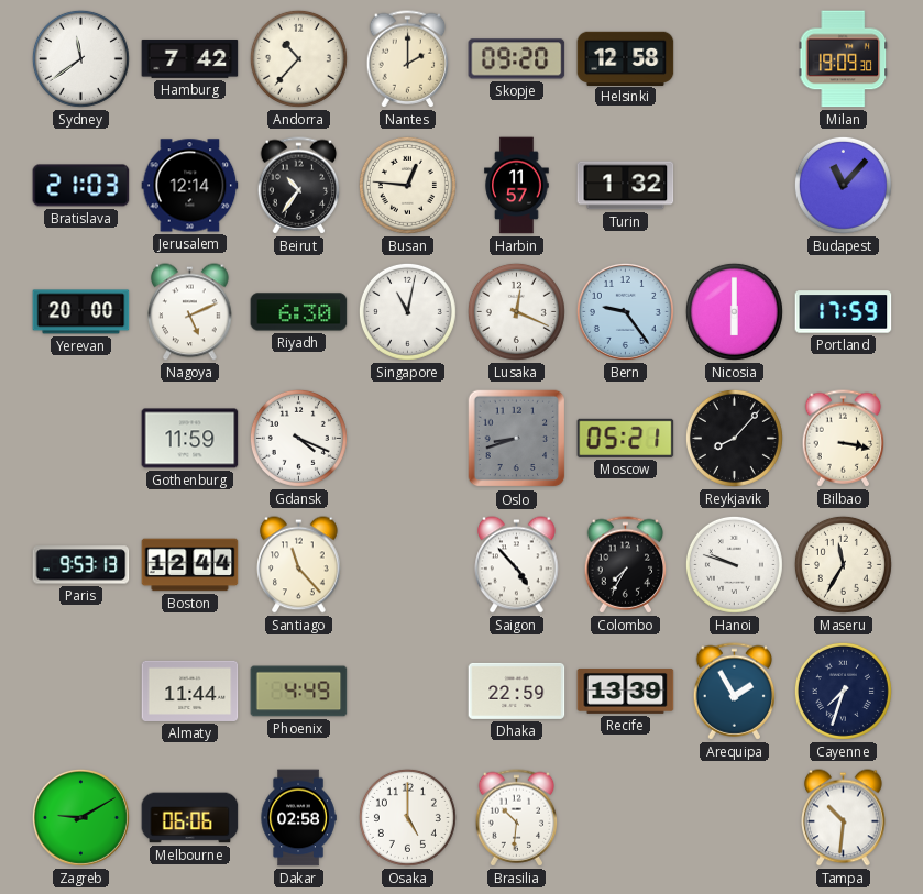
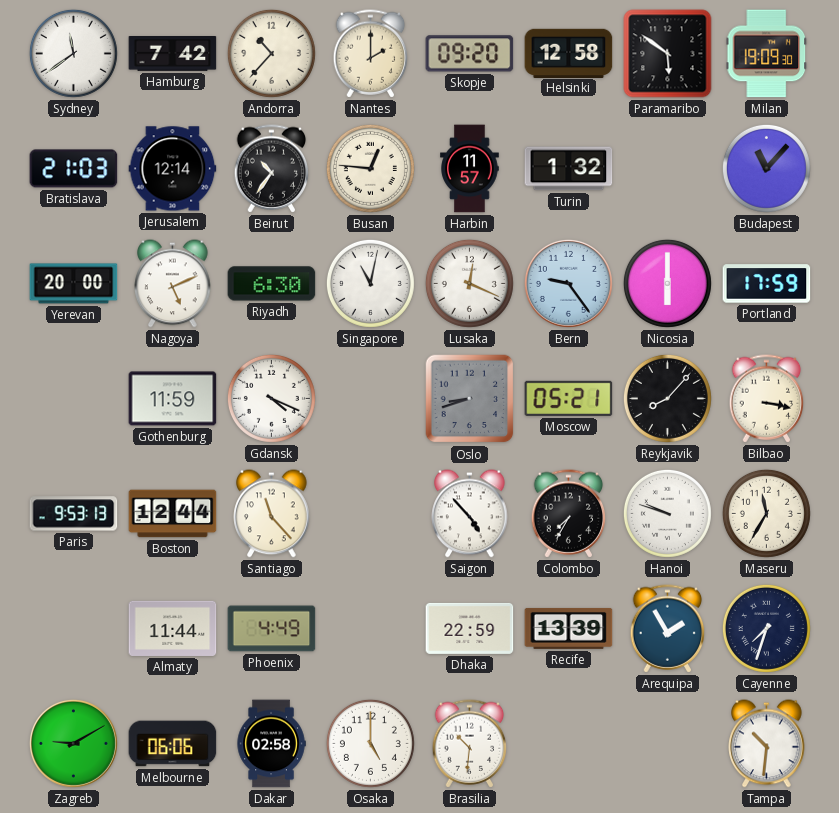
Paramaribo: none -> 5:51 (668, 54)
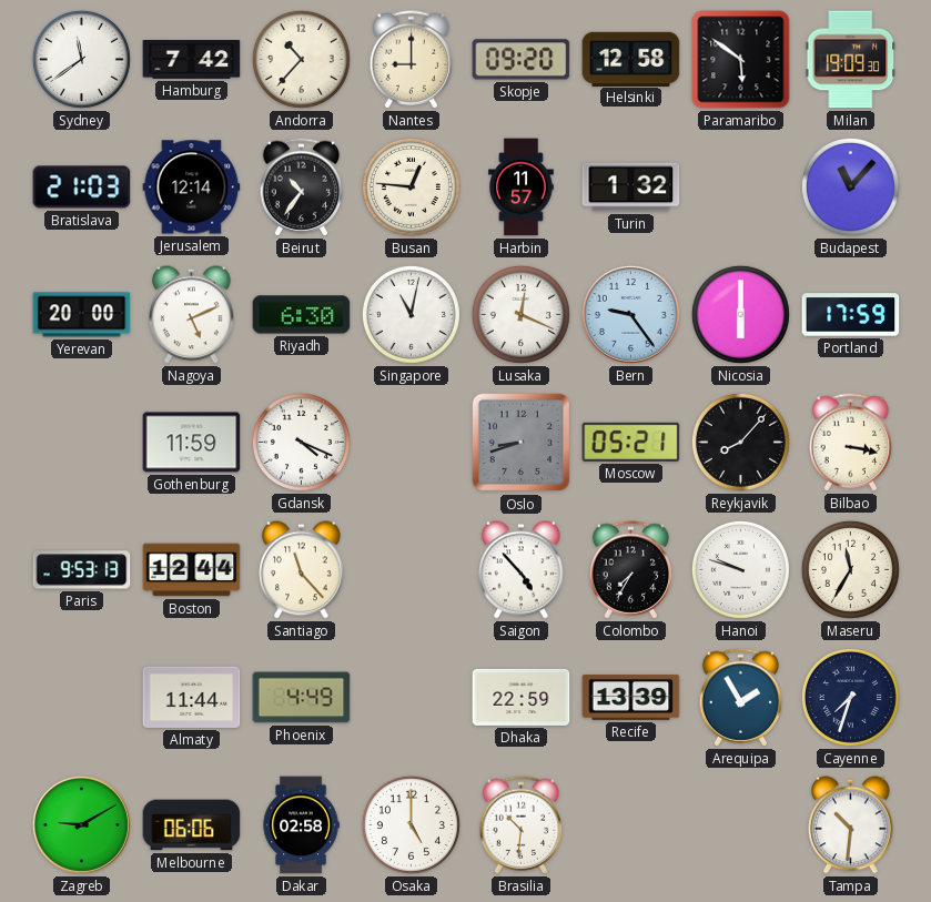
Nantes: 2:00 -> 9:00 (412, 60)
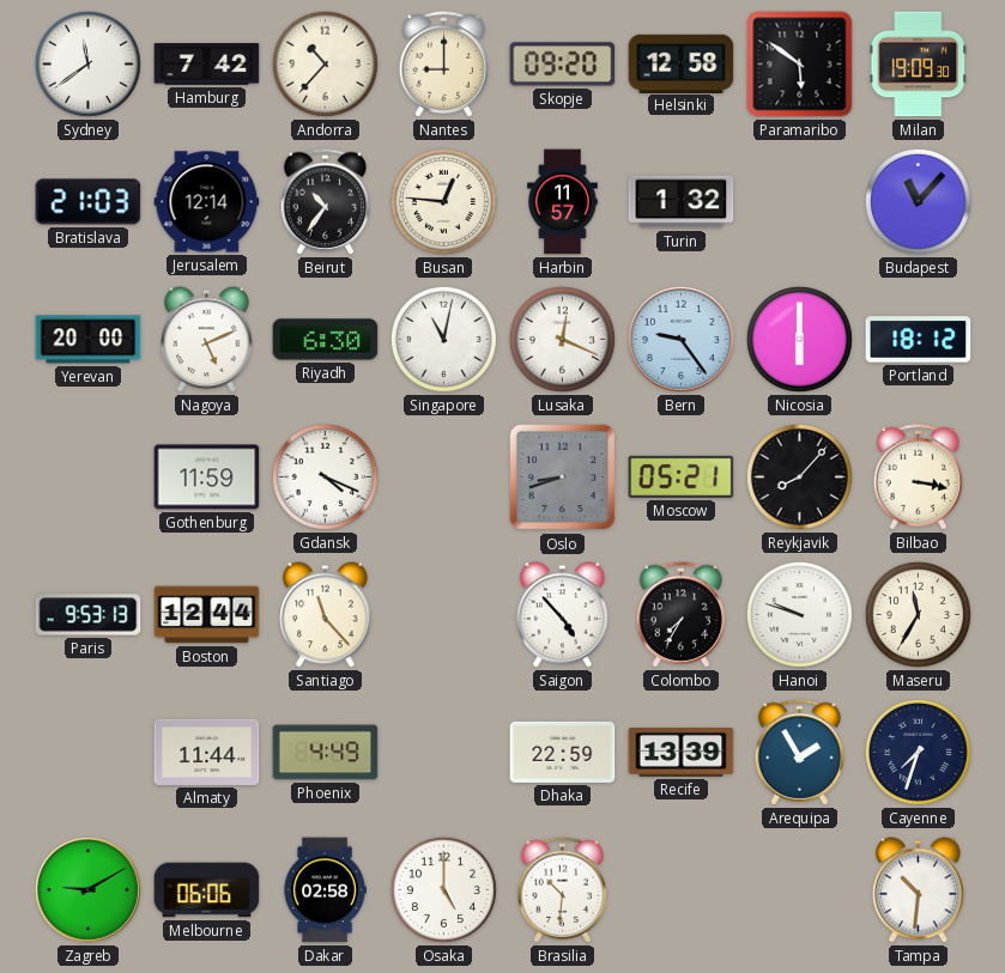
Portland: 17:59 -> 18:12 (919, 340)
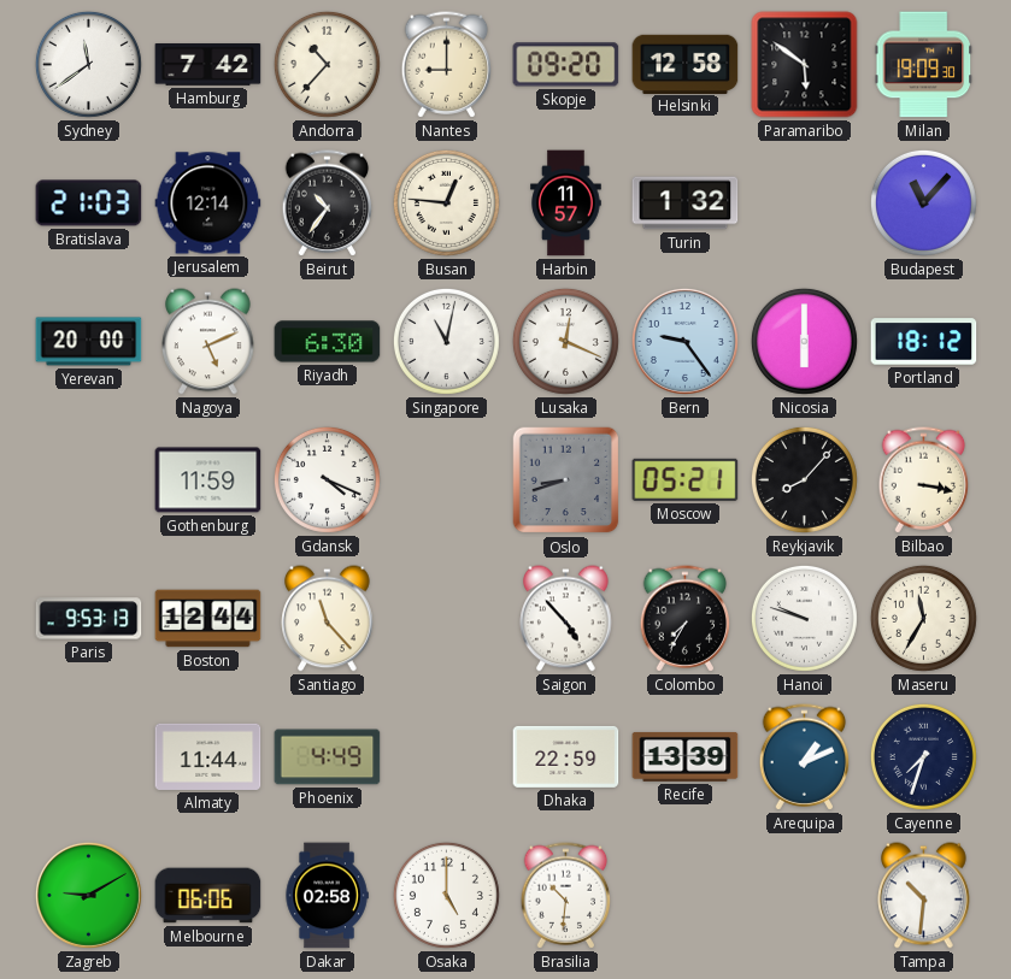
Arequipa: 1:55 -> 1:11 (805, 757)
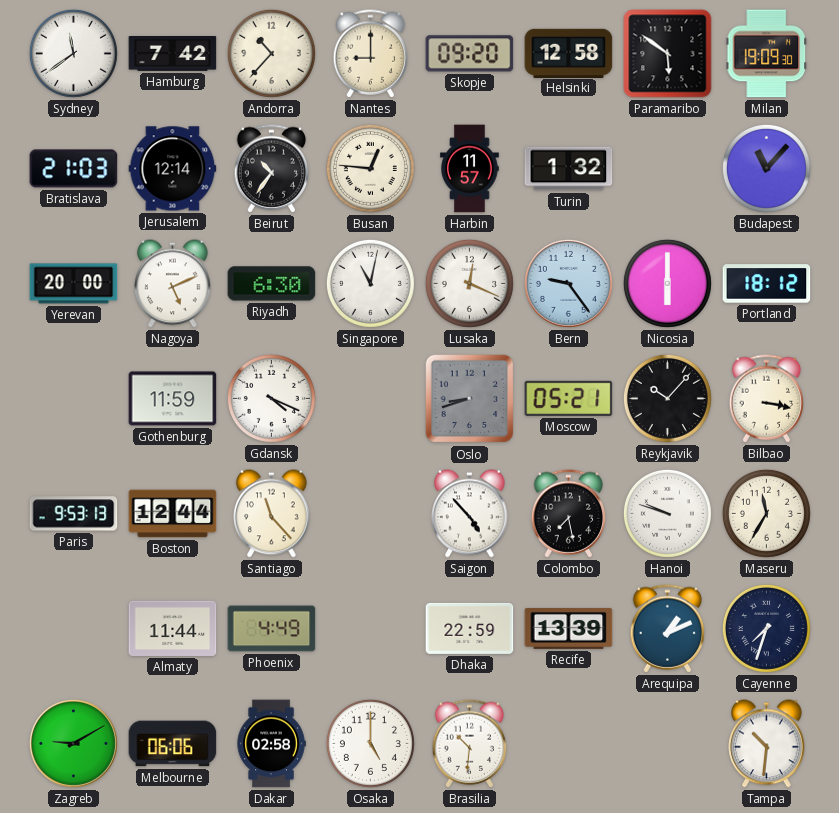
Reykjavik: 8:07 -> 10:07 (667, 398)
Colombo: 7:35 -> 7:28 (569, 514)
